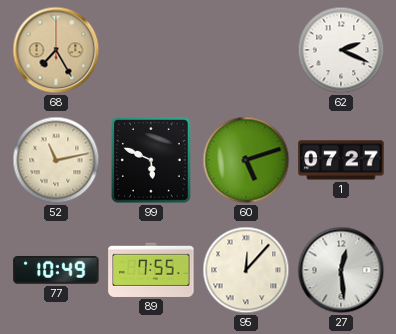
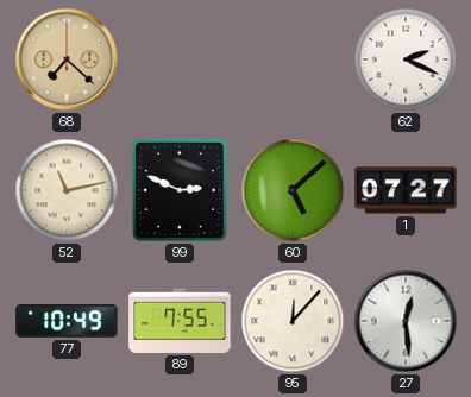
68: 7:25 -> 7:22 (67, 59)
99: 5:49 -> 2:49 (181, 191)
60: 5:12 -> 5:08 (293, 190)
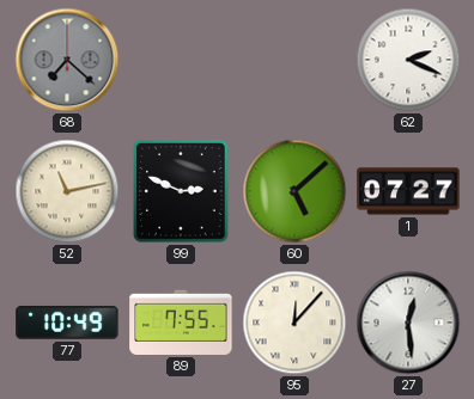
68 dial: champagne -> grey (67, 60)
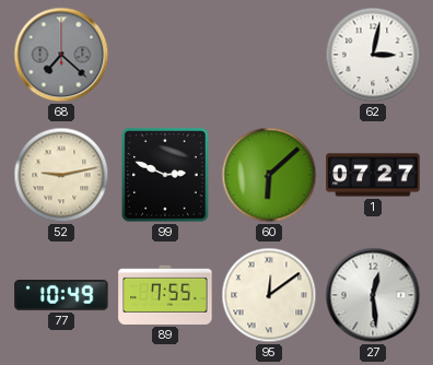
62: 2:19 -> 3:02 (373, 55)
52: 11:13 -> 9:13 (61, 175)
60: 5:08 -> 6:08 (269, 175)
95: 12:07 -> 12:09 (269, 295)
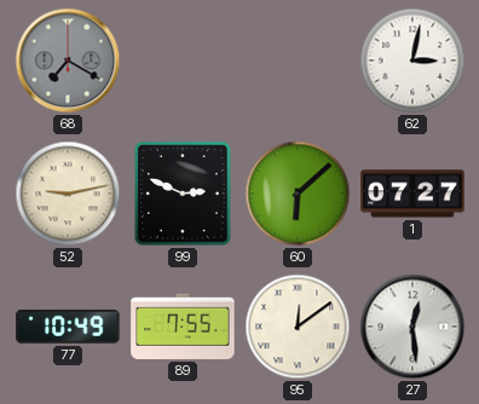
68: 7:22 -> 7:20 (68, 60)
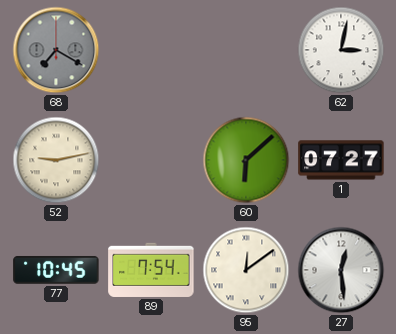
99: 2:49 -> none (184, 195)
77: 10:49 -> 10:45 (56, 270)
89: 7:55 -> 7:54 (151, 270)
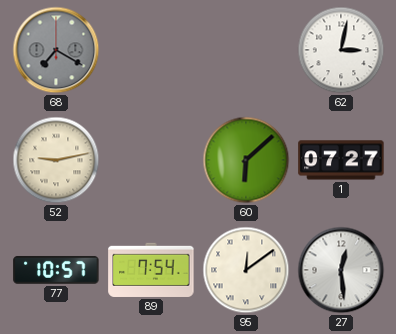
77: 10:45 -> 10:57 (56, 270)
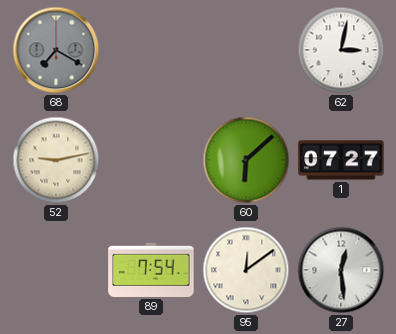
77: 10:57 -> none (56, 270)
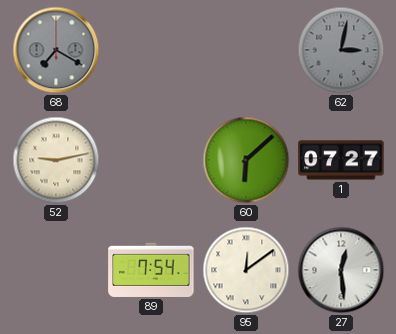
62 dial: white -> grey (341, 50)
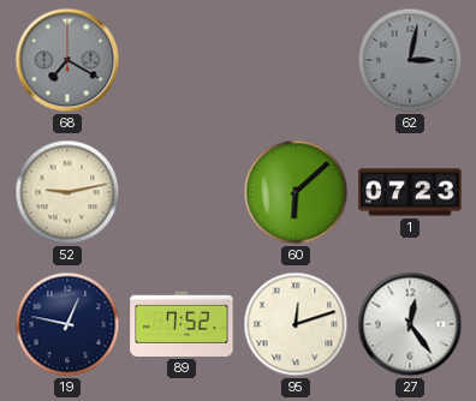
1: 07:27 -> 07:23 (410, 192)
19: none -> 12:47 (67, 324)
89: 7:54 -> 7:52 (182, 324)
95: 12:09 -> 12:12 (296, 324)
27: 12:29 -> 12:24 (410, 324)
